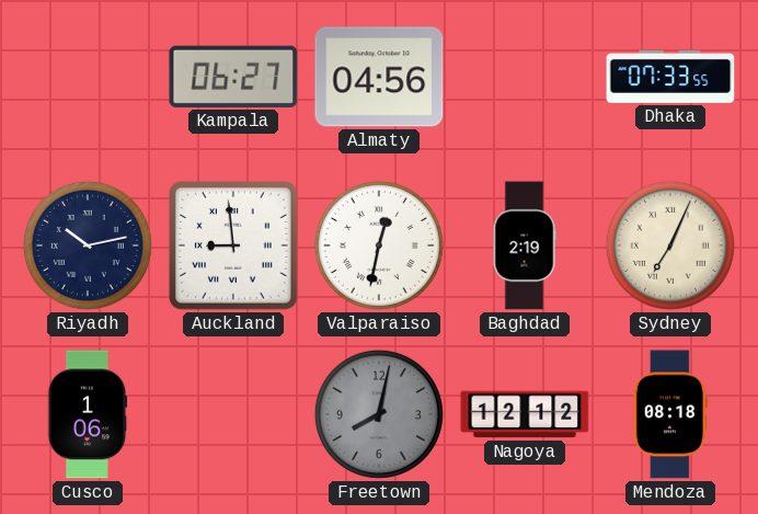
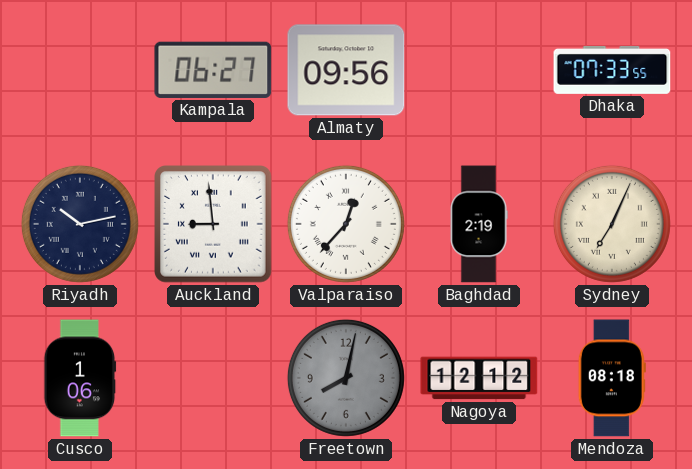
Almaty: 04:56 -> 09:56 (346, 70)
Valparaiso: 12:32 -> 12:37 (346, 224)
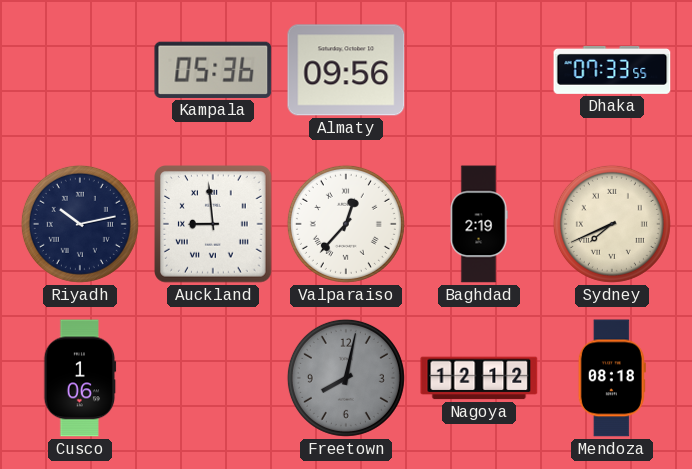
Kampala: 06:27 -> 05:36 (213, 70)
Sydney: 7:04 -> 7:41 (612, 224)
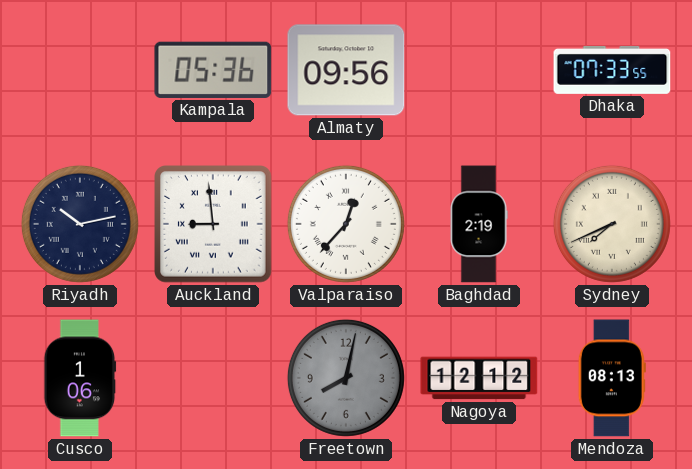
Mendoza: 08:18 -> 08:13 (612, 378)
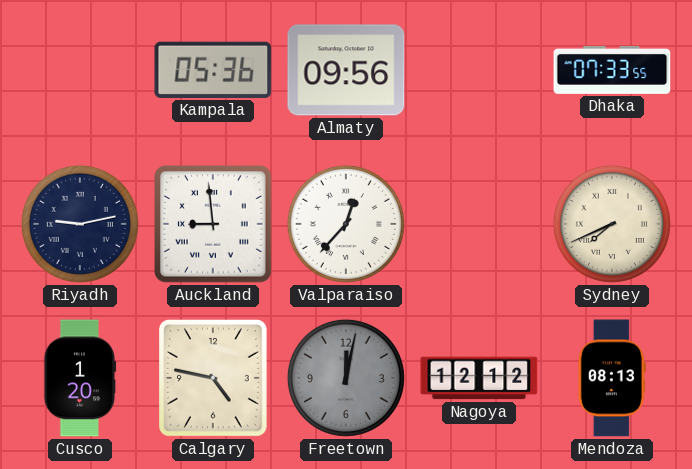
Riyadh: 10:13 -> 9:13 (80, 224)
Baghdad: 2:19 -> none (479, 224)
Cusco: 1:06 -> 1:20 (80, 378)
Calgary: none -> 4:47 (214, 379)
Freetown: 8:02 -> 12:02 (346, 378)
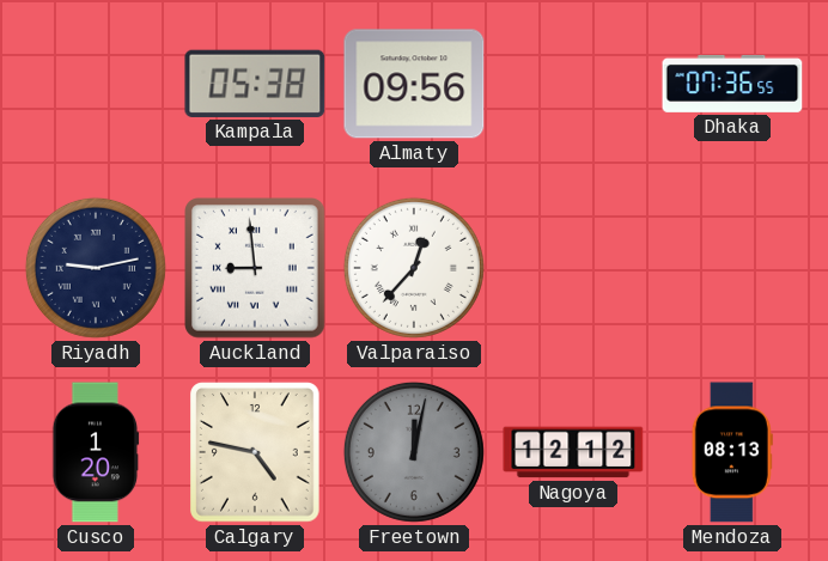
Kampala: 05:36 -> 05:38 (255, 84)
Dhaka: 07:33 -> 07:36 (732, 84)
Sydney: 7:41 -> none (612, 224)
